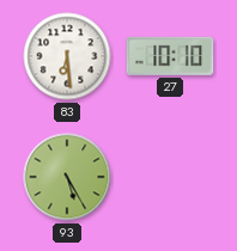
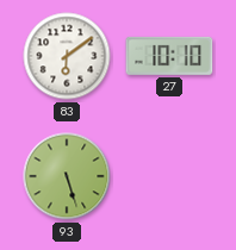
83: 6:29 -> 6:09 (67, 56)
93: 5:25 -> 5:27 (67, 176)
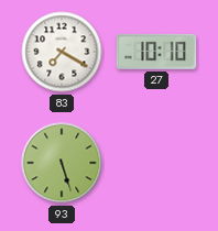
83: 6:09 -> 7:20 (62, 52)
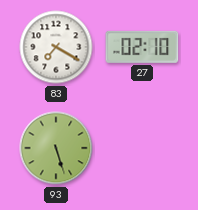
27: 10:10 -> 02:10 (142, 47)
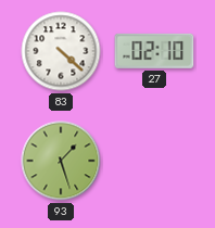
83: 7:20 -> 4:22 (61, 51)
93: 5:27 -> 1:27 (61, 161)
